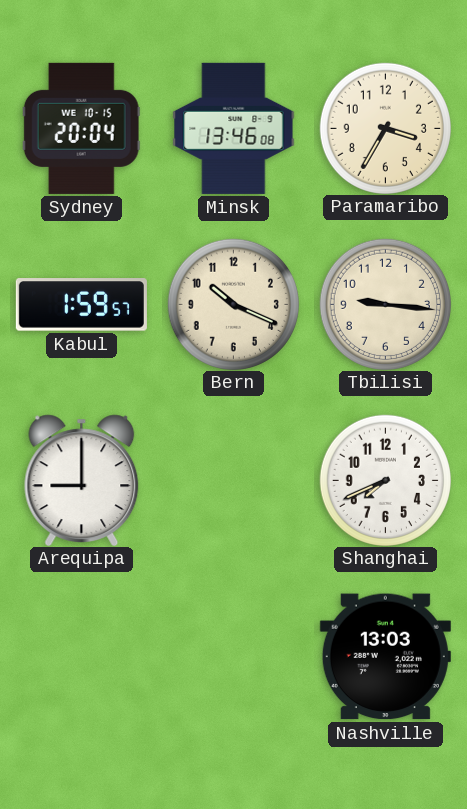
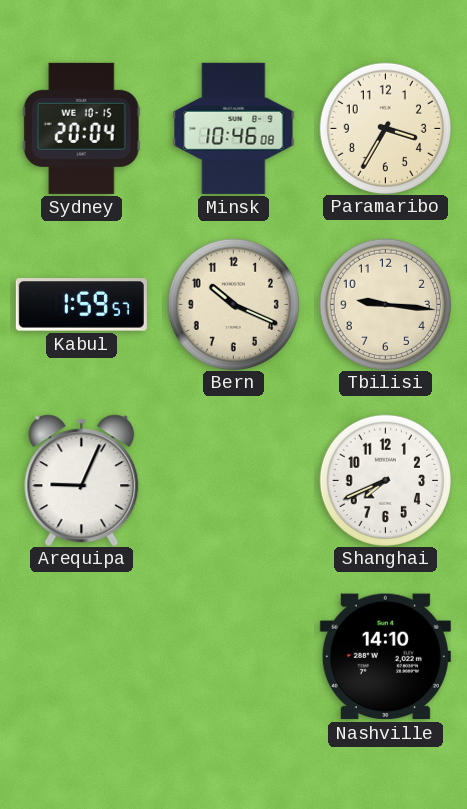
Minsk: 13:46 -> 10:46 (234, 128)
Arequipa: 9:00 -> 9:04 (82, 480)
Nashville: 13:03 -> 14:10 (385, 657)
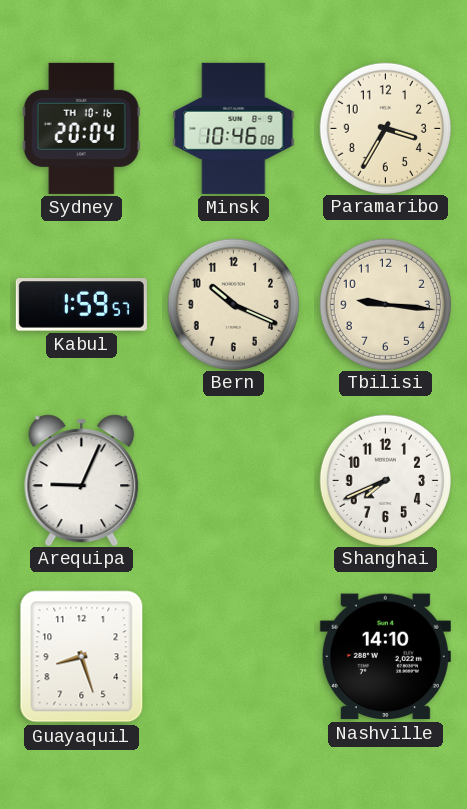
Sydney date: WE 10-15 -> TH 10-16 (81, 128)
Guayaquil: none -> 8:27 (82, 657)
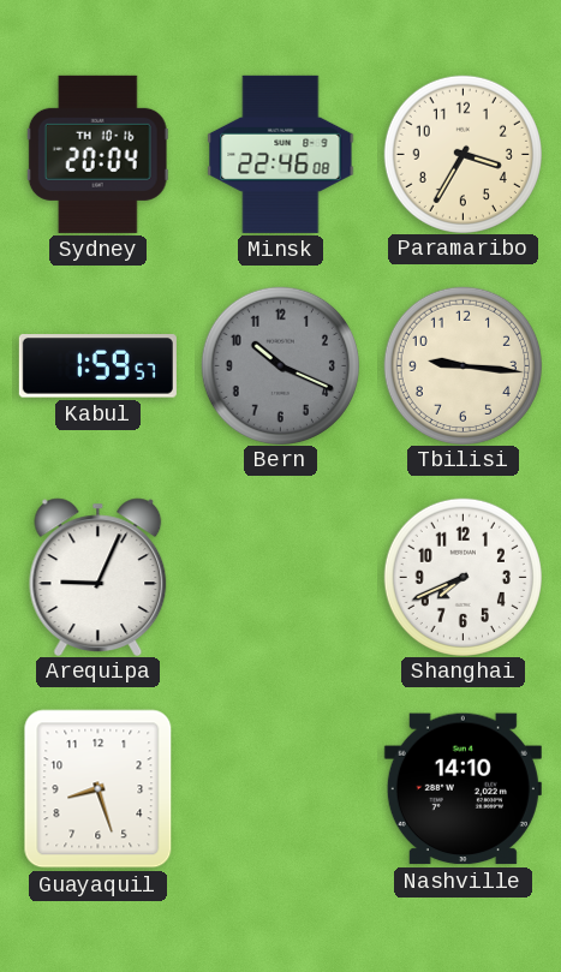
Minsk: 10:46 -> 22:46 (281, 154)
Bern dial: cream -> grey (280, 365)
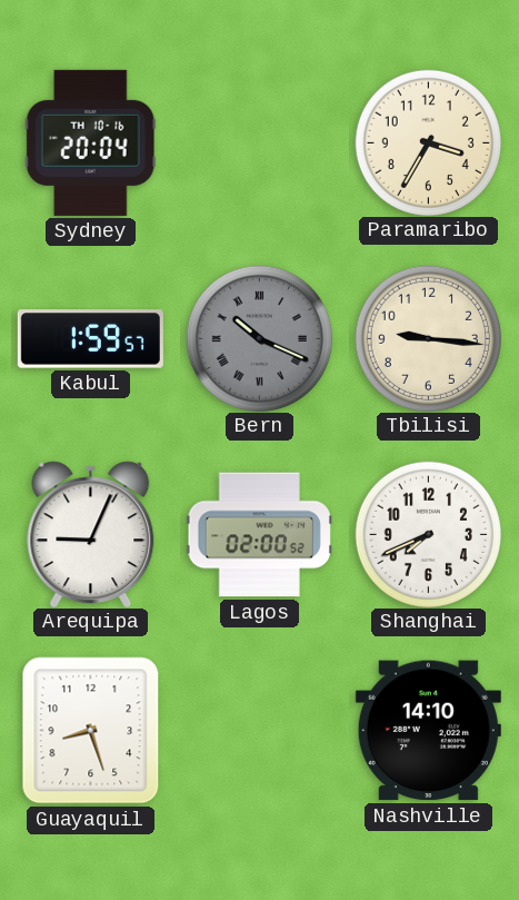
Minsk: 22:46 -> none (281, 154)
Bern numerals: Arabic -> Roman (259, 338)
Lagos: none -> 02:00 (259, 535)
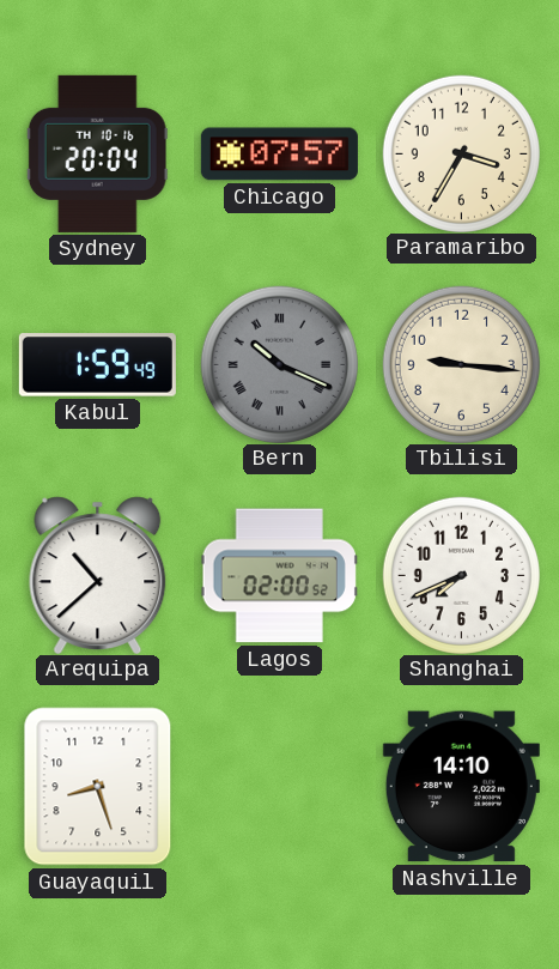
Chicago: none -> 07:57 (279, 155)
Kabul: 1:59:57 -> 1:59:49 (97, 365)
Arequipa: 9:04 -> 10:38 (98, 575)
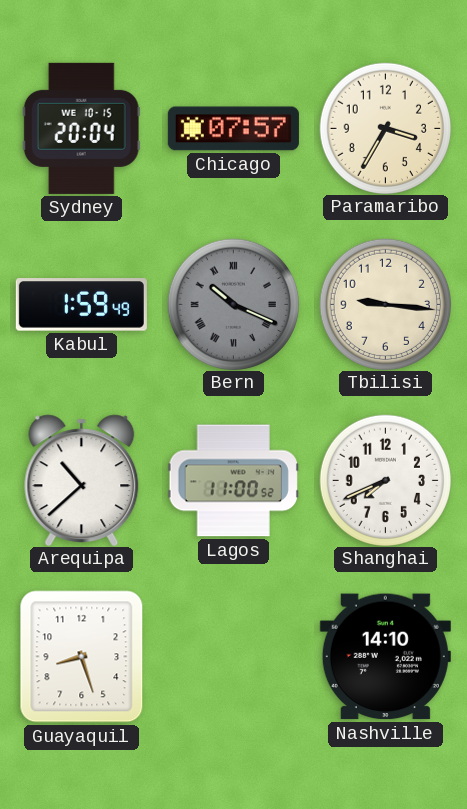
Sydney date: TH 10-16 -> WE 10-15 (81, 128)
Lagos: 02:00 -> 11:00 (233, 481)
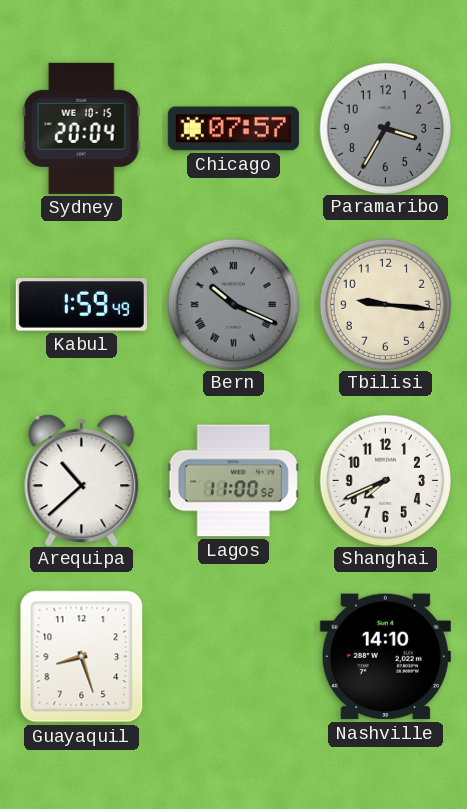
Paramaribo dial: cream -> grey (385, 128)
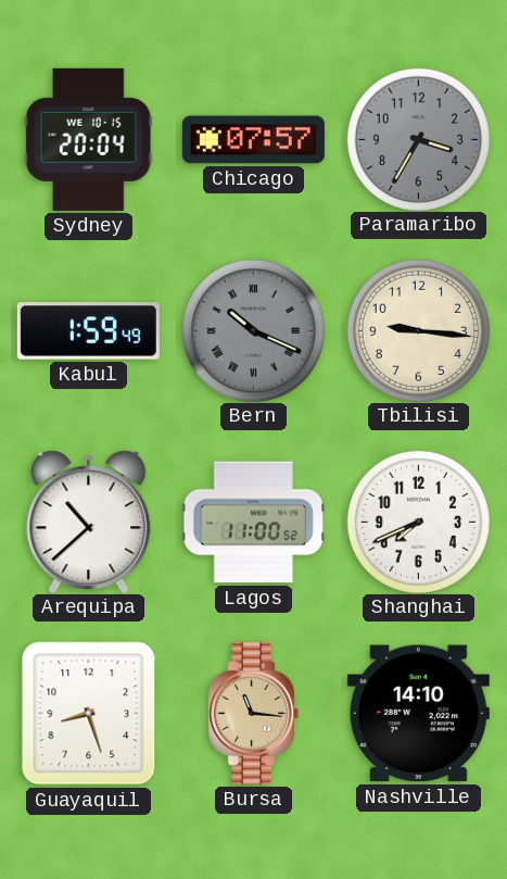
Bursa: none -> 11:16 (254, 713)
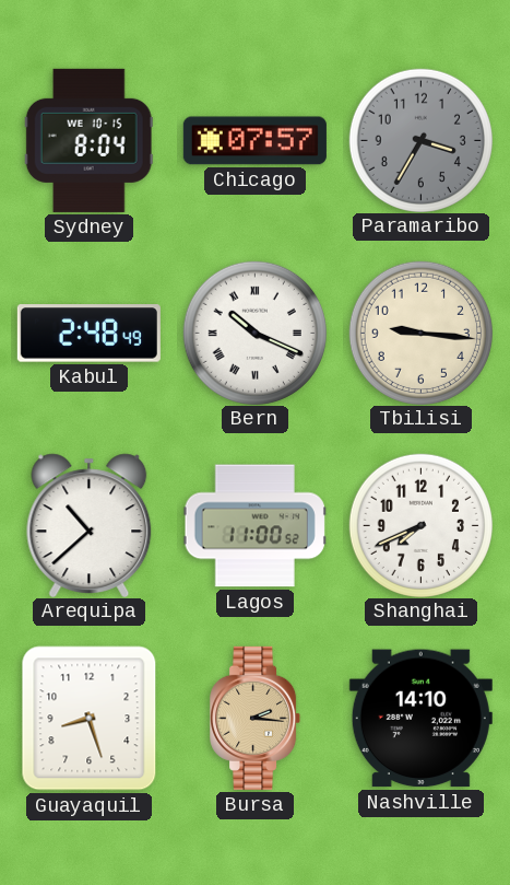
Sydney: 20:04 -> 8:04 (88, 140)
Kabul: 1:59 -> 2:48 (88, 334)
Bern dial: grey -> white (254, 333)
Bursa: 11:16 -> 2:16 (256, 718)
